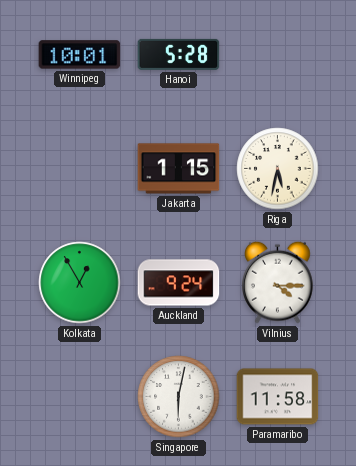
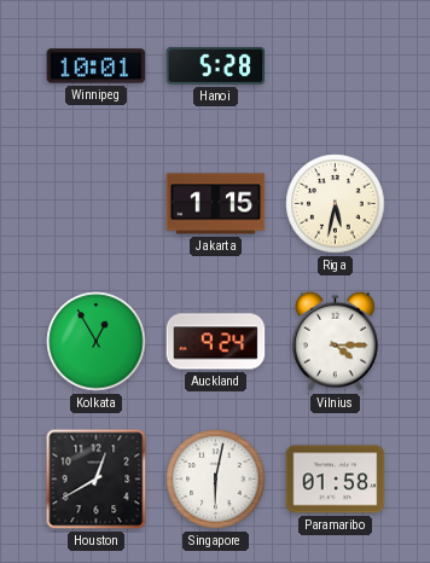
Houston: none -> 12:40 (97, 480)
Paramaribo: 11:58 -> 01:58 (336, 480)
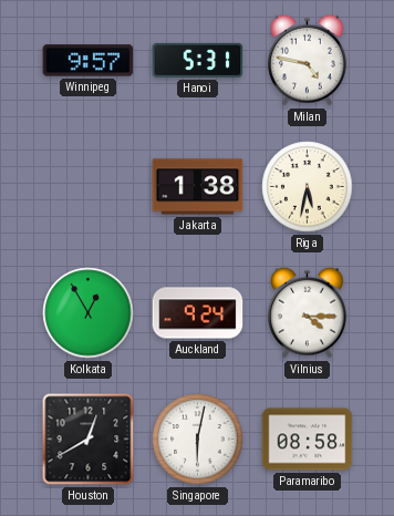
Winnipeg: 10:01 -> 9:57 (89, 61)
Hanoi: 5:28 -> 5:31 (198, 60)
Milan: none -> 4:47 (308, 60)
Jakarta: 1:15 -> 1:38 (198, 187)
Paramaribo: 01:58 -> 08:58 (308, 440)
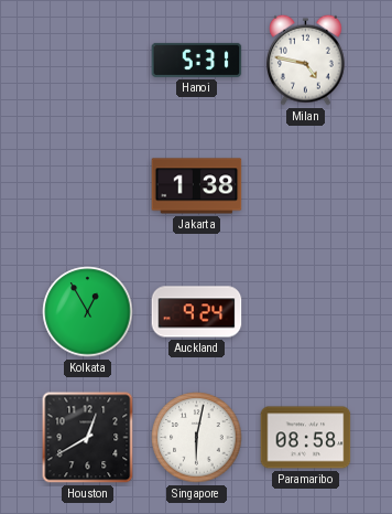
Winnipeg: 9:57 -> none (89, 61)
Riga: 5:32 -> none (308, 187)
Vilnius: 4:15 -> none (308, 312)
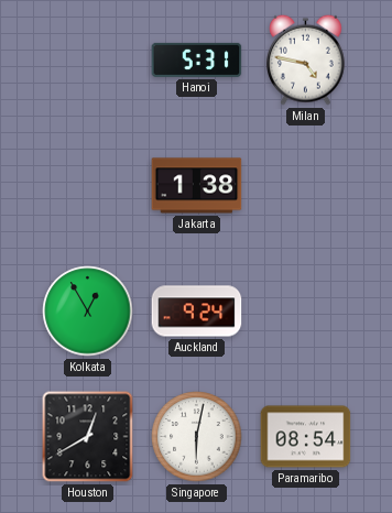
Paramaribo: 08:58 -> 08:54 (306, 437)
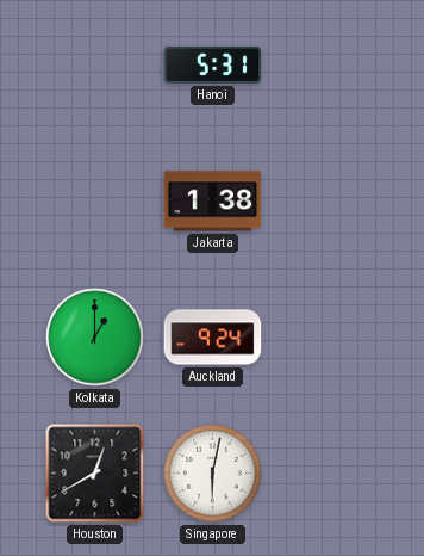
Milan: 4:47 -> none (306, 59)
Kolkata: 12:55 -> 1:00 (95, 338)
Paramaribo: 08:54 -> none (306, 437)
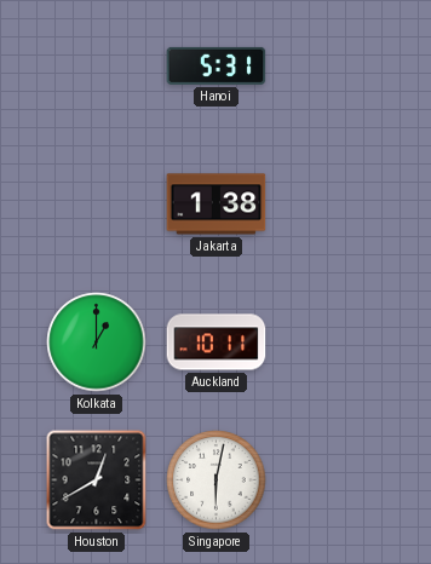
Auckland: 9:24 -> 10:11 (217, 343)
